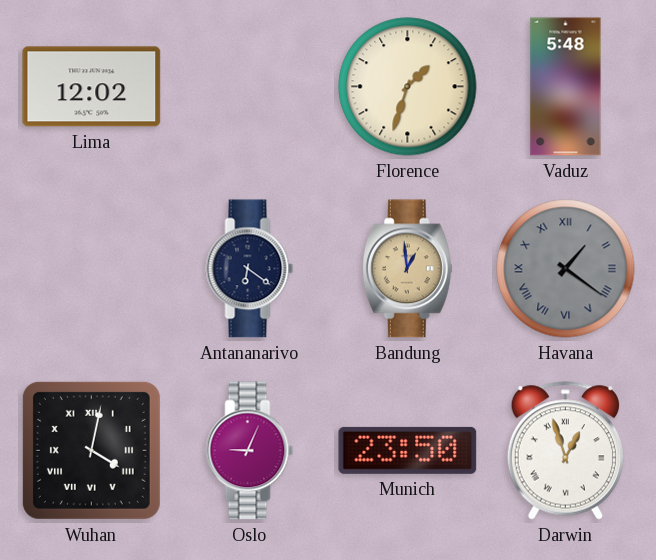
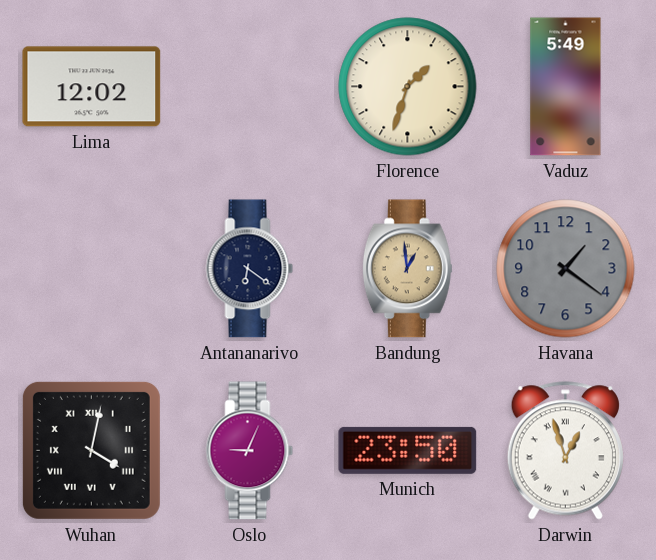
Vaduz: 5:48 -> 5:49 (566, 87)
Havana numerals: Roman -> Arabic (566, 269)
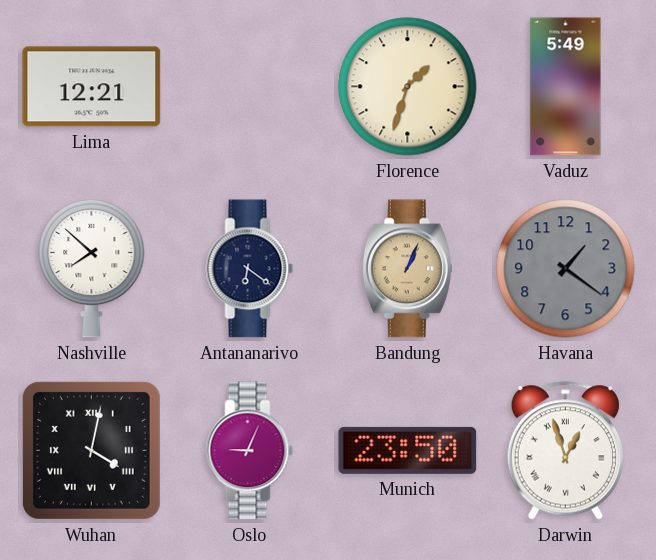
Lima: 12:02 -> 12:21 (92, 87)
Nashville: none -> 7:52 (92, 268)
Bandung: 12:59 -> 1:04 (407, 269)
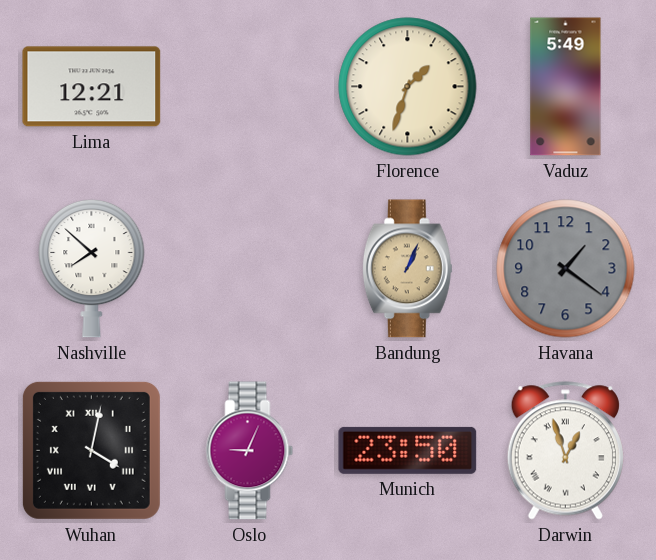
Antananarivo: 6:21 -> none (250, 269)
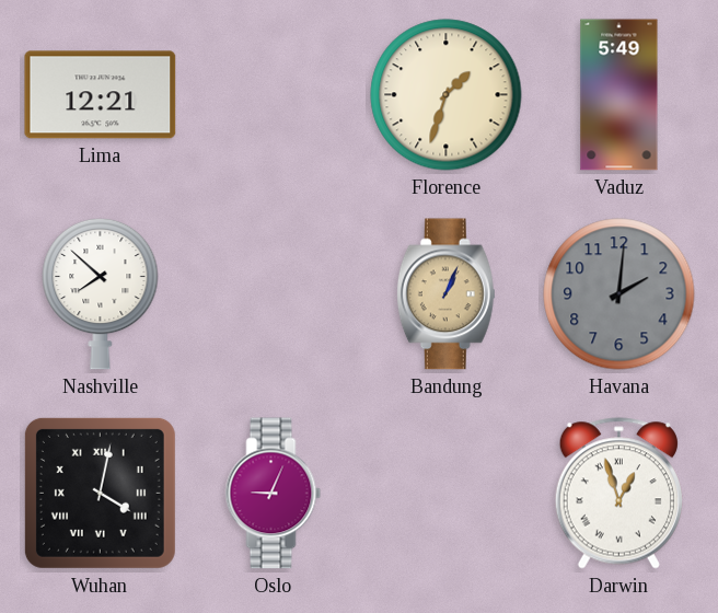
Havana: 1:21 -> 2:01 (619, 294)
Munich: 23:50 -> none (408, 450)
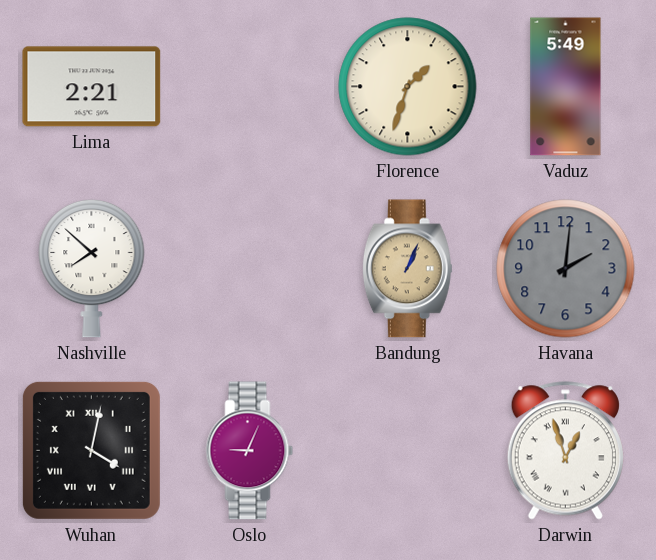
Lima: 12:21 -> 2:21 (92, 87)
